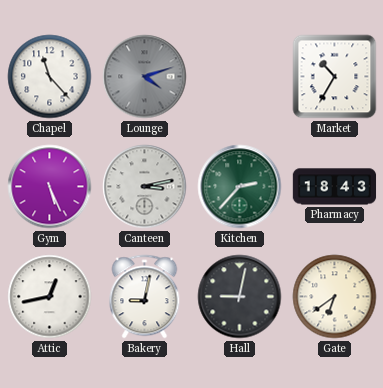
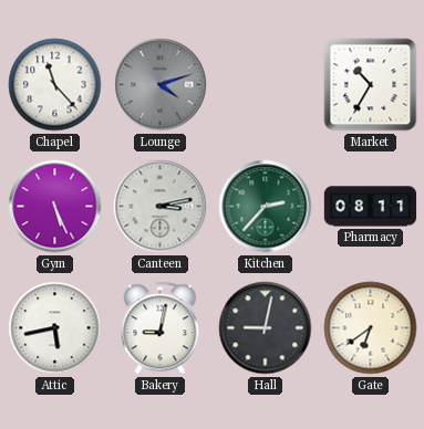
Pharmacy: 18:43 -> 08:11 (371, 207)
Attic: 12:43 -> 5:43 (55, 328)
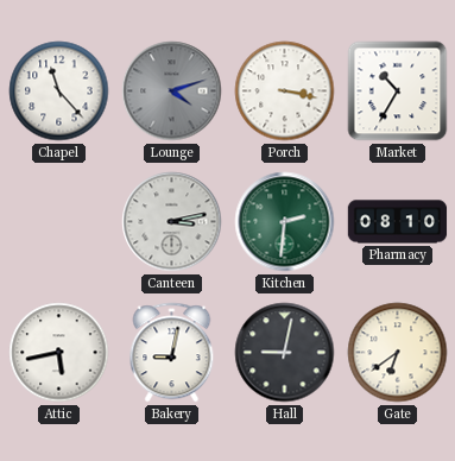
Porch: none -> 3:17 (285, 91)
Gym: 5:26 -> none (55, 207)
Kitchen: 2:37 -> 2:31 (285, 222)
Pharmacy: 08:11 -> 08:10 (398, 222)
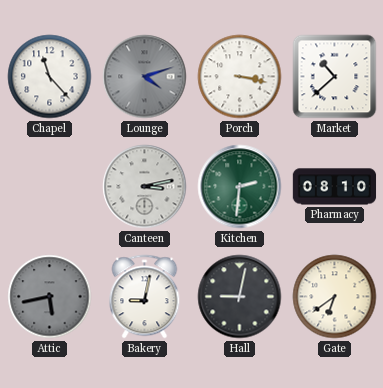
Market: 10:35 -> 10:38 (335, 77)
Attic dial: white -> grey (50, 297)
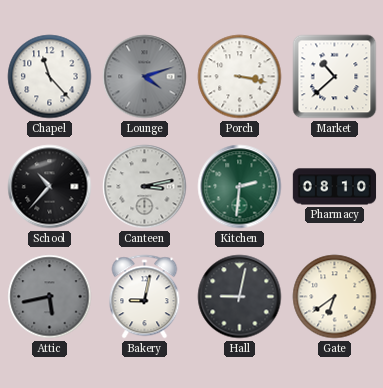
School: none -> 10:37 (50, 187)
